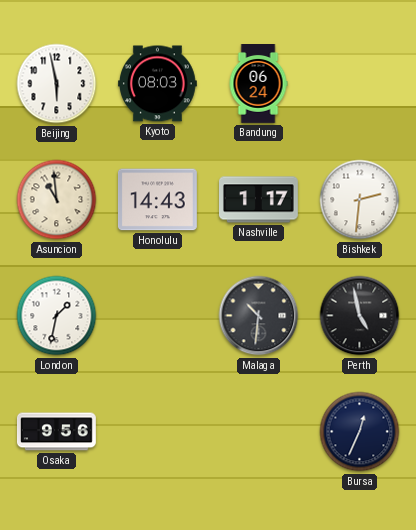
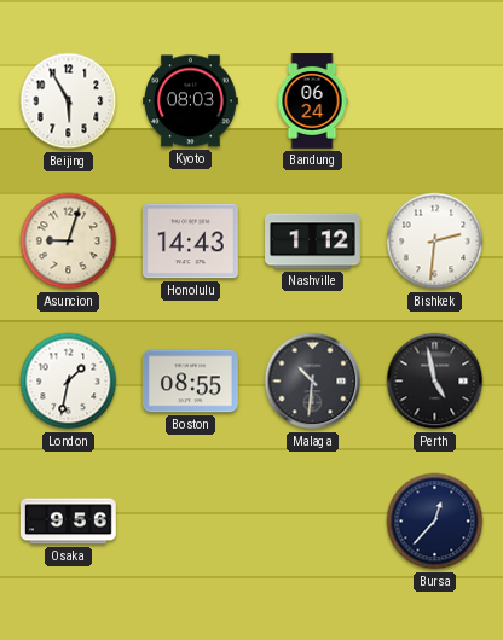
Beijing: 5:58 -> 5:55 (69, 101)
Asuncion: 10:59 -> 9:03 (69, 242)
Nashville: 1:17 -> 1:12 (313, 242)
Boston: none -> 08:55 (191, 382)
Bursa: 12:34 -> 12:37 (435, 522)
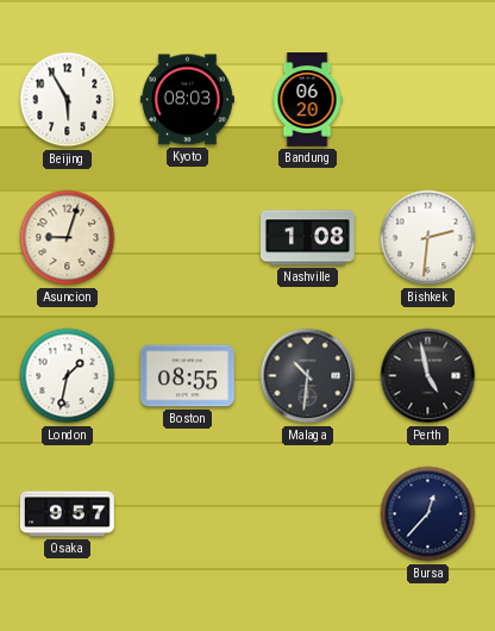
Bandung: 06:24 -> 06:20 (307, 100)
Honolulu: 14:43 -> none (190, 242)
Nashville: 1:12 -> 1:08 (308, 238)
Osaka: 9:56 -> 9:57 (68, 514)
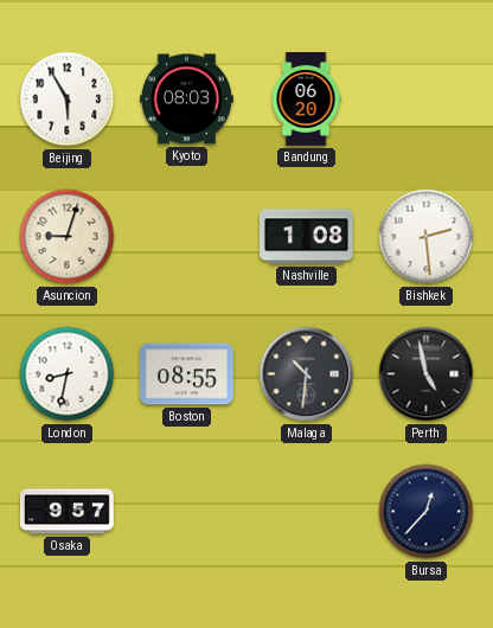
Bishkek: 2:31 -> 2:29 (427, 237)
London: 1:32 -> 8:32 (68, 374)
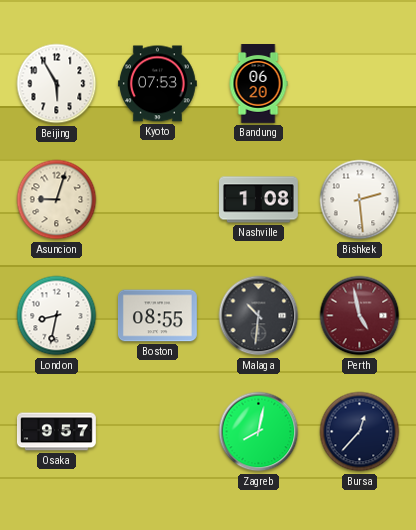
Kyoto: 08:03 -> 07:53 (157, 84)
Perth dial: black -> burgundy (360, 316)
Zagreb: none -> 8:02 (259, 432)
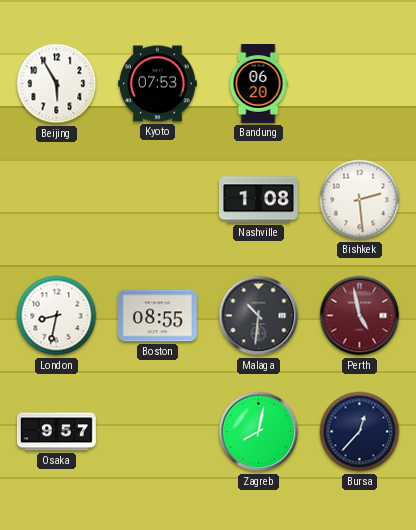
Asuncion: 9:03 -> none (57, 200)
